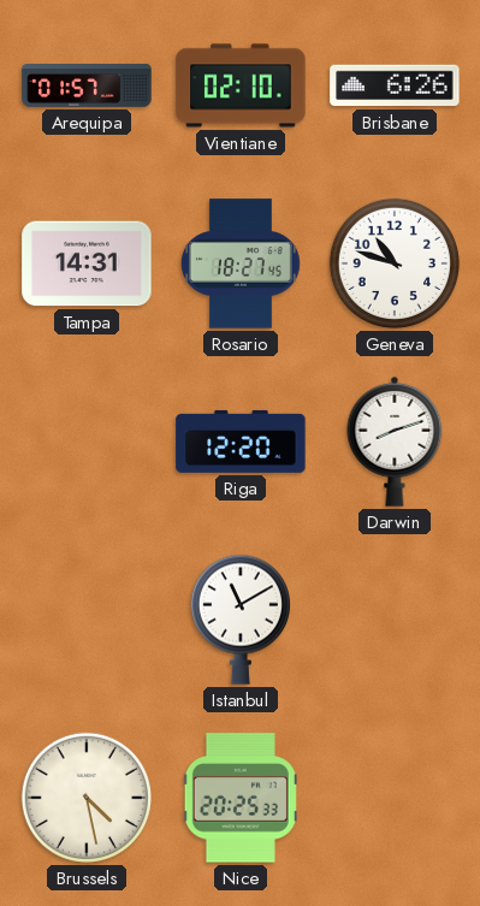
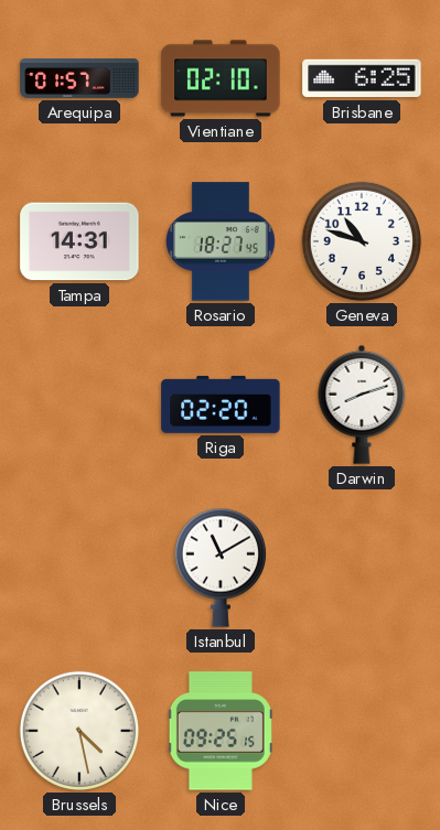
Brisbane: 6:26 -> 6:25 (362, 78)
Riga: 12:20 -> 02:20 (221, 405)
Nice: 20:25 -> 09:25 (221, 731)
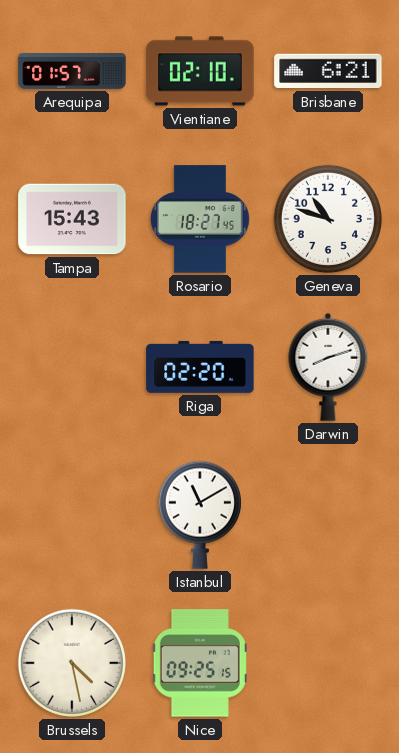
Brisbane: 6:25 -> 6:21 (328, 71)
Tampa: 14:31 -> 15:43 (72, 219)
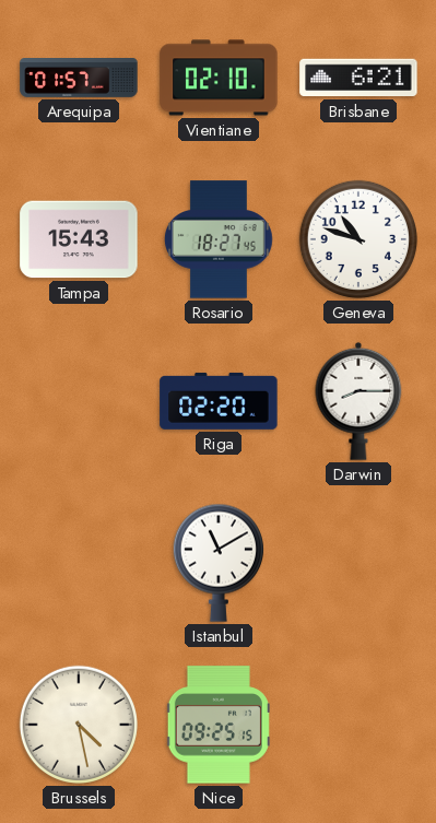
Darwin: 8:12 -> 8:15 (358, 401)
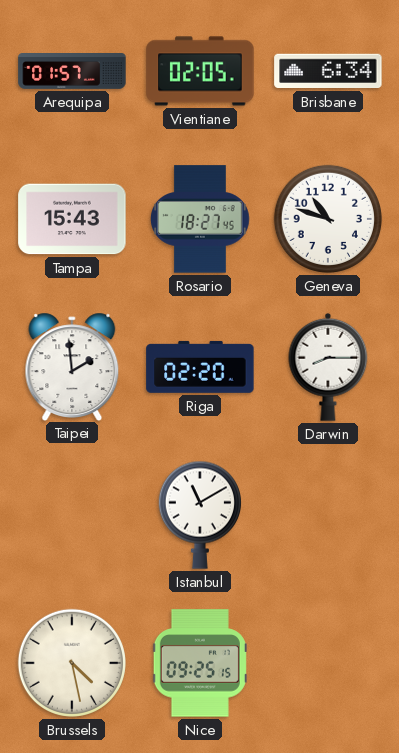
Vientiane: 02:10 -> 02:05 (200, 71)
Brisbane: 6:21 -> 6:34 (328, 71)
Taipei: none -> 1:59 (72, 366)
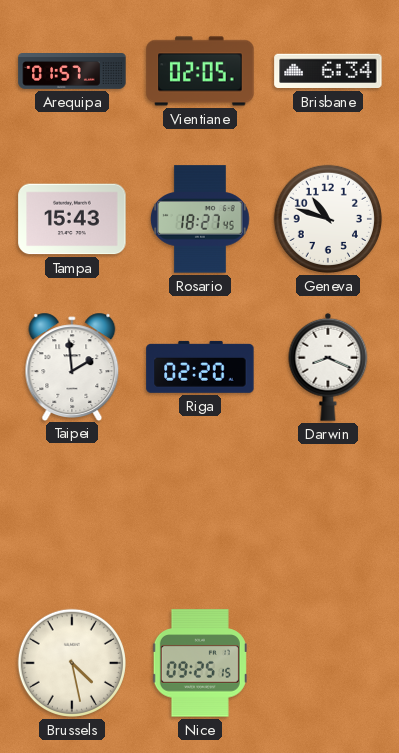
Darwin: 8:15 -> 8:19 (328, 367)
Istanbul: 11:10 -> none (200, 515)
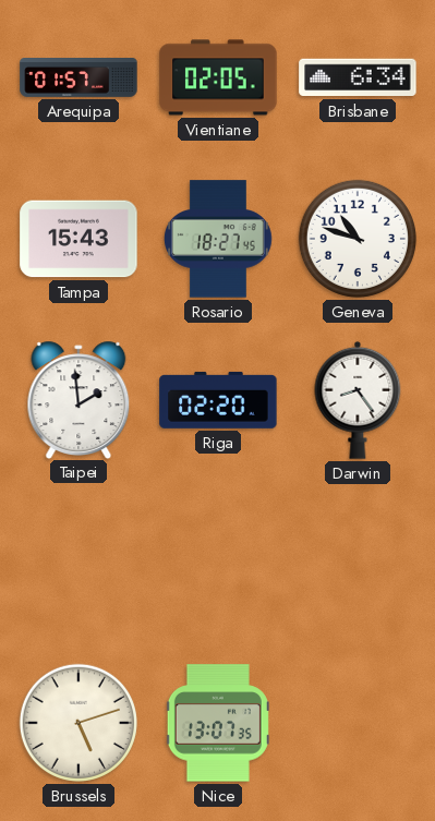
Darwin: 8:19 -> 8:24 (358, 400)
Brussels: 4:28 -> 5:12 (78, 723)
Nice: 09:25 -> 13:07 (218, 723)
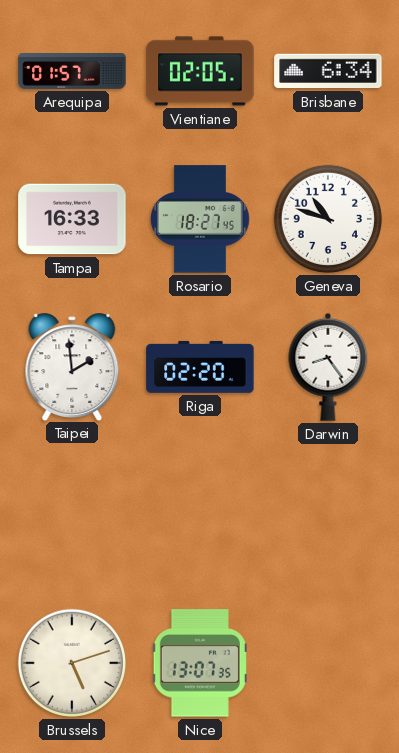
Tampa: 15:43 -> 16:33 (72, 219)
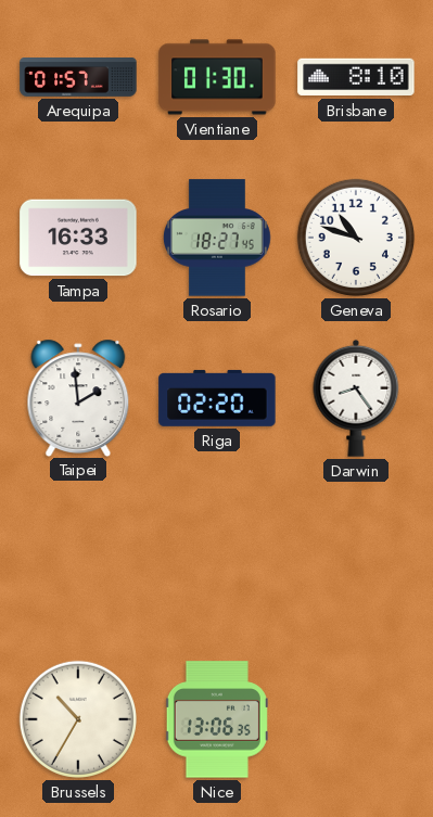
Vientiane: 02:05 -> 01:30 (217, 77)
Brisbane: 6:34 -> 8:10 (356, 77)
Brussels: 5:12 -> 10:35 (78, 719)
Nice: 13:07 -> 13:06 (217, 719)
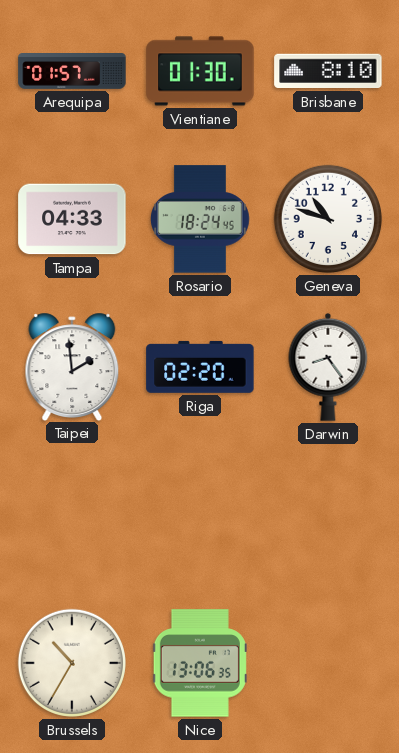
Tampa: 16:33 -> 04:33 (72, 219)
Rosario: 18:27 -> 18:24 (201, 219)
